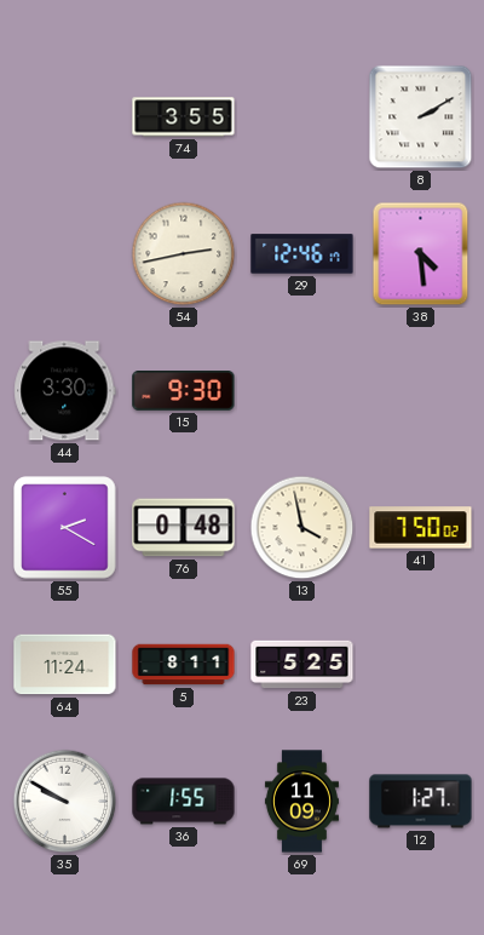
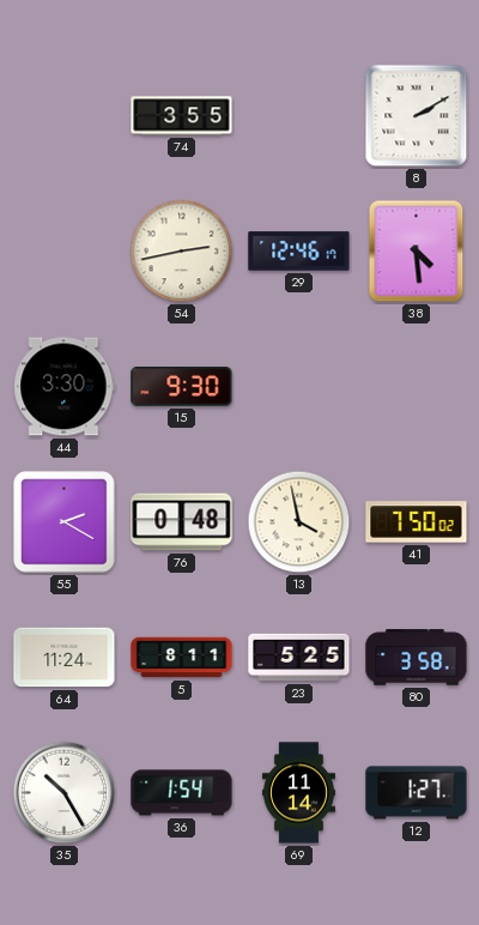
80: none -> 3:58 (417, 658)
35: 9:50 -> 10:25 (65, 793)
36: 1:55 -> 1:54 (182, 793)
69: 11:09 -> 11:14 (298, 793)
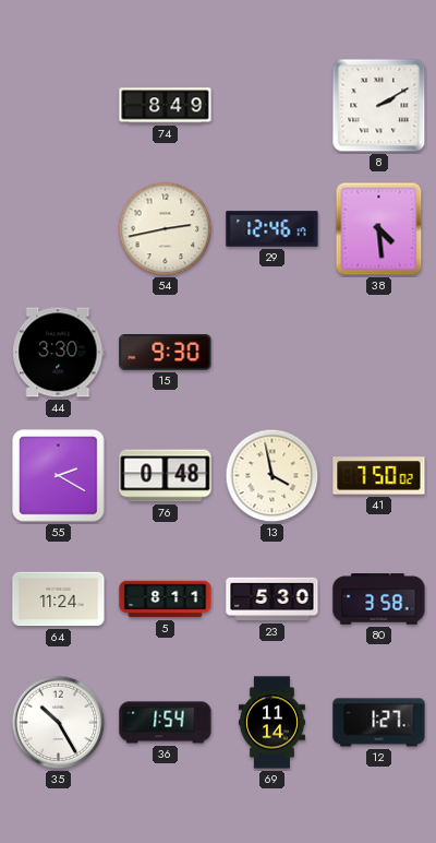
74: 3:55 -> 8:49 (166, 106)
23: 5:25 -> 5:30 (272, 599)
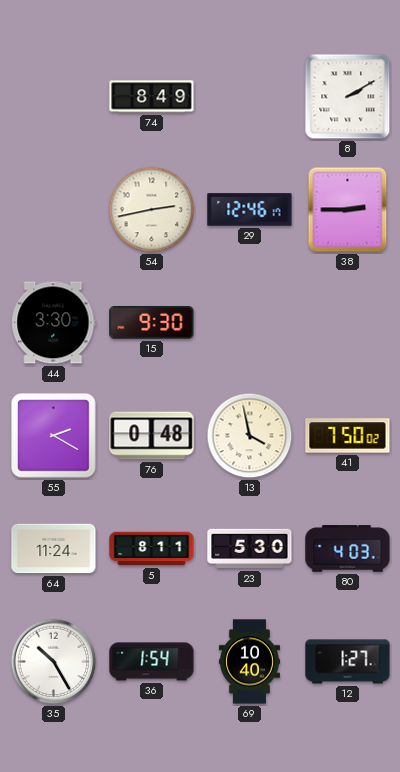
38: 4:29 -> 2:45 (348, 210)
80: 3:58 -> 4:03 (348, 549)
69: 11:14 -> 10:40 (249, 662)
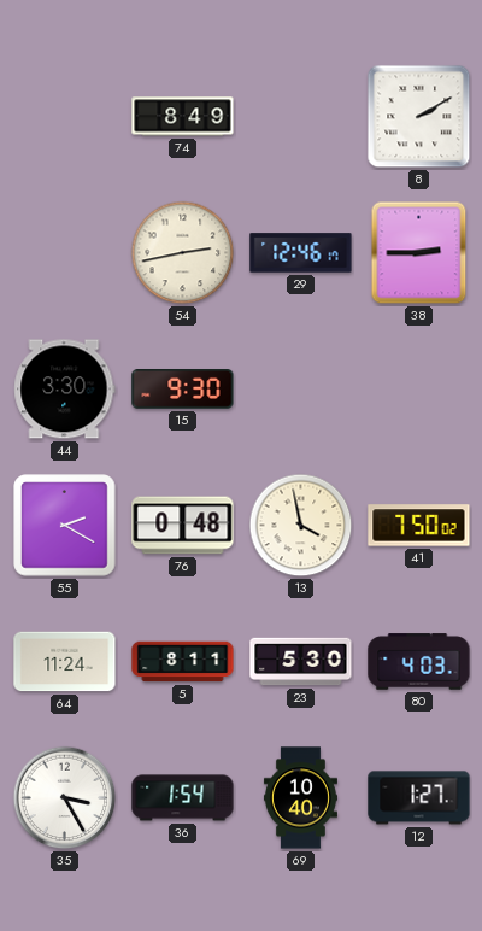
35: 10:25 -> 3:25 (65, 798)
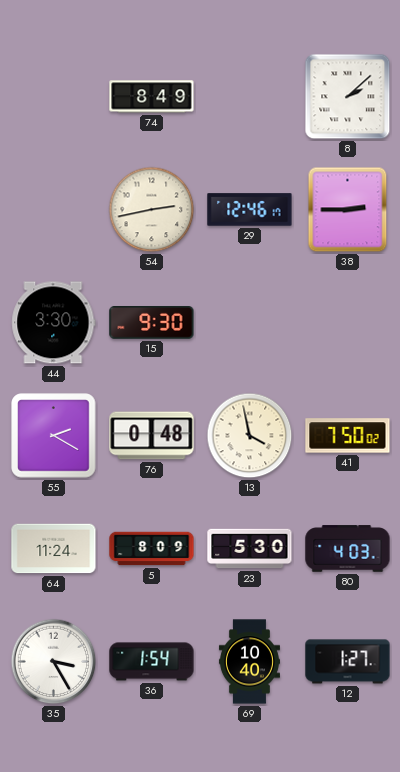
8: 2:10 -> 2:08 (348, 97)
5: 8:11 -> 8:09 (152, 549)
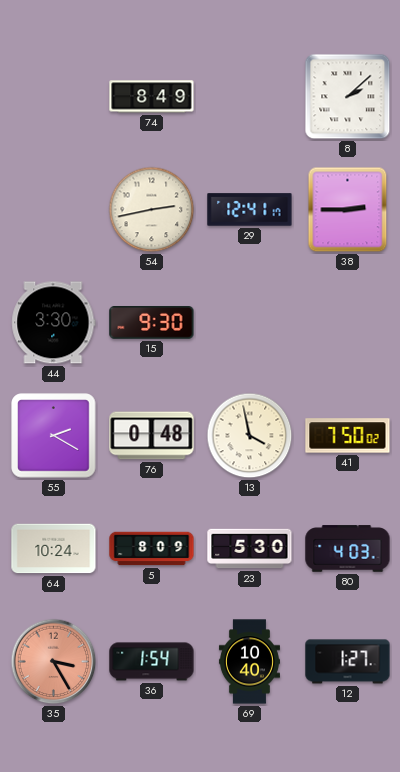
29: 12:46 -> 12:41 (250, 210)
64: 11:24 -> 10:24 (54, 549)
35 dial: white -> salmon (54, 662)
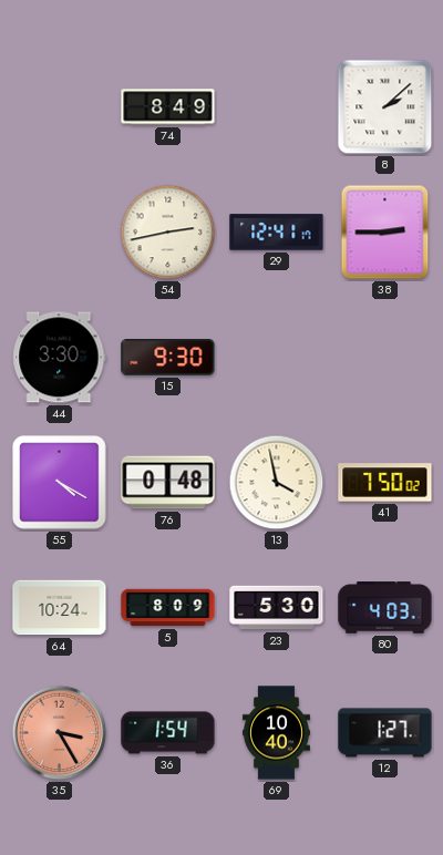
55: 2:20 -> 4:20 (60, 483)
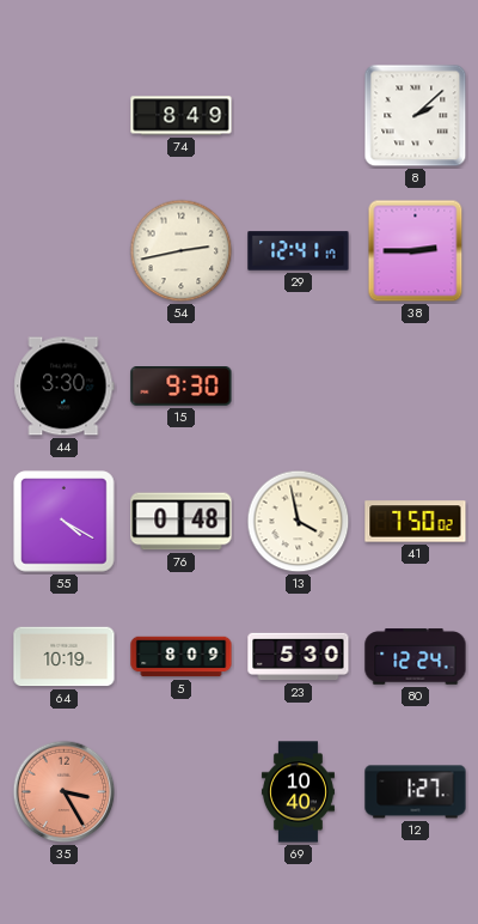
64: 10:24 -> 10:19 (65, 657)
80: 4:03 -> 12:24 (416, 657)
36: 1:54 -> none (168, 733)
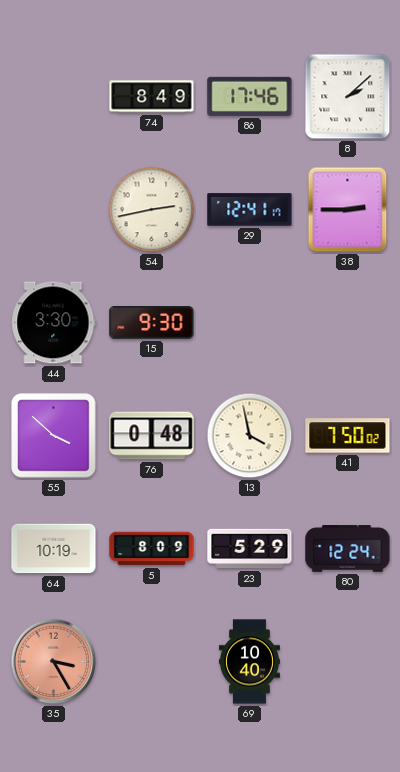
86: none -> 17:46 (250, 96)
55: 4:20 -> 3:52 (54, 436)
23: 5:30 -> 5:29 (250, 549)
12: 1:27 -> none (416, 792)
